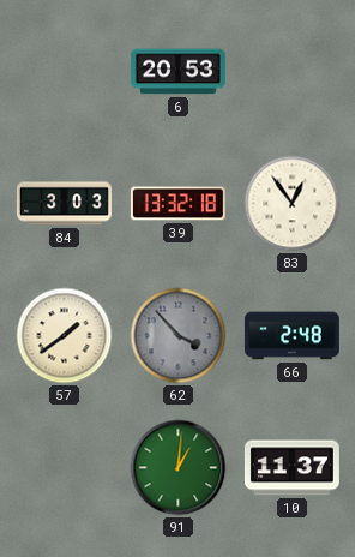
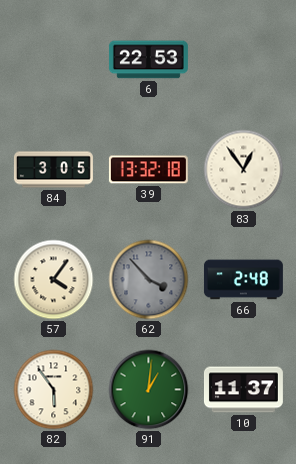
6: 20:53 -> 22:53 (148, 60)
84: 3:03 -> 3:05 (53, 170)
57: 1:39 -> 4:06 (54, 280)
82: none -> 5:54 (54, 390)
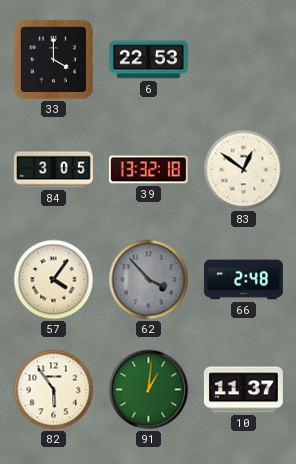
33: none -> 4:00 (53, 59)
83: 12:54 -> 12:51 (244, 170)
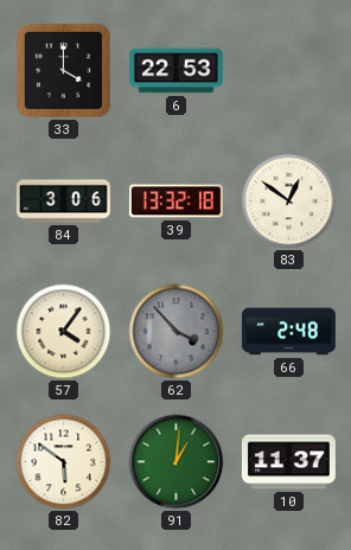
84: 3:05 -> 3:06 (63, 202)
82: 5:54 -> 5:51 (64, 462)
